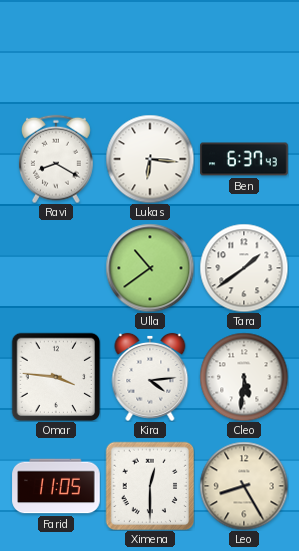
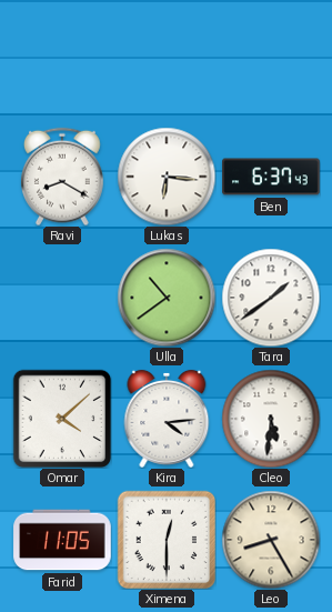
Omar: 3:46 -> 4:08 (62, 419)
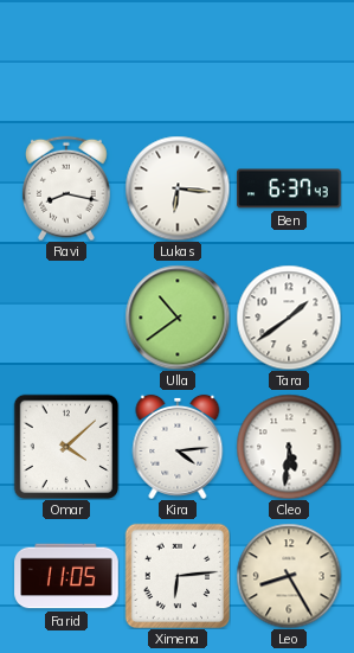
Ravi: 8:20 -> 8:17 (66, 188)
Ximena: 12:30 -> 6:14 (178, 576)
